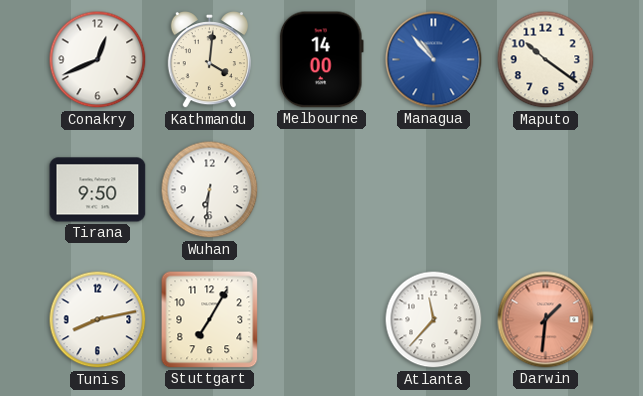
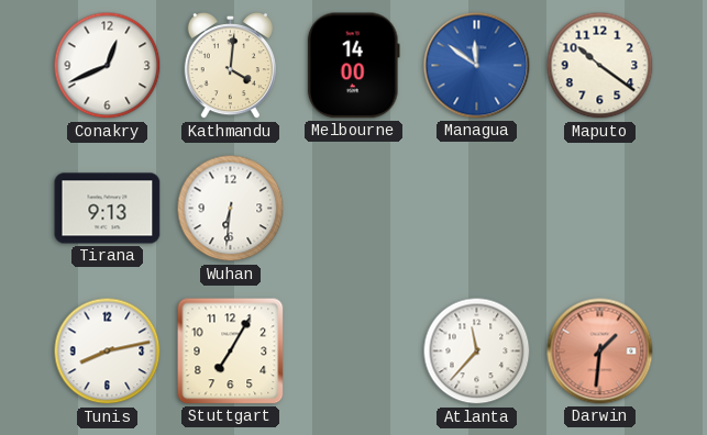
Managua: 10:53 -> 11:51 (477, 66)
Tirana: 9:50 -> 9:13 (108, 209)
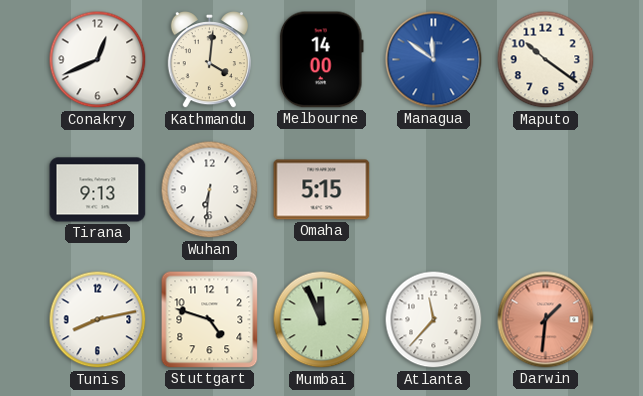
Omaha: none -> 5:15 (322, 190)
Stuttgart: 7:05 -> 4:48 (210, 320)
Mumbai: none -> 11:56 (322, 320)
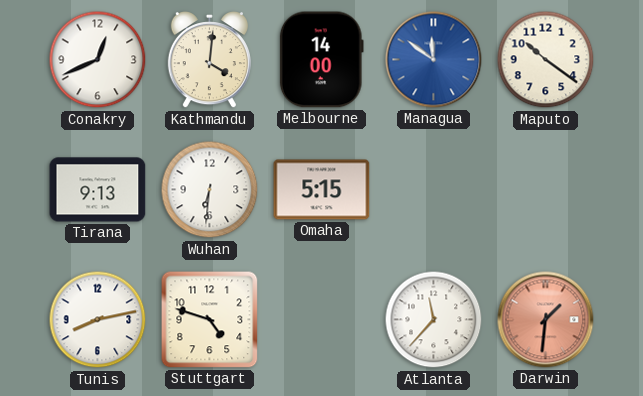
Mumbai: 11:56 -> none (322, 320)
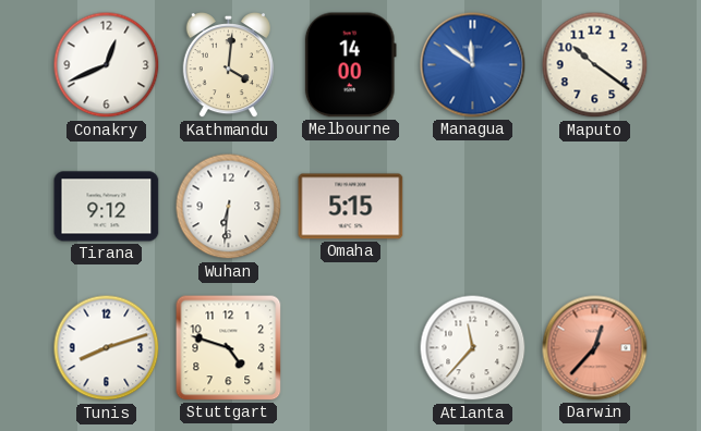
Tirana: 9:13 -> 9:12 (107, 207)
Tunis: 8:13 -> 8:12 (107, 348)
Darwin: 1:31 -> 12:37 (595, 348)
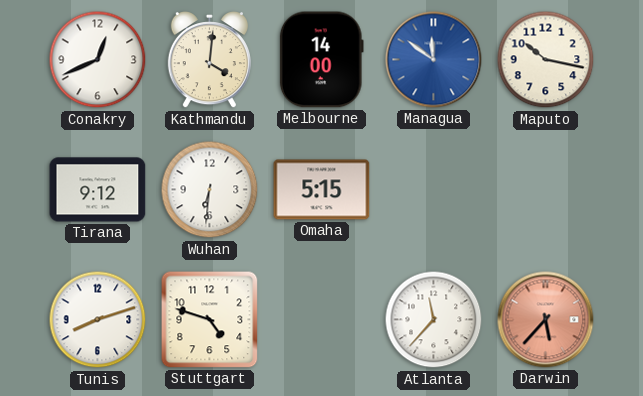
Maputo: 10:21 -> 10:17 (546, 60)
Darwin: 12:37 -> 5:37 (546, 320)
